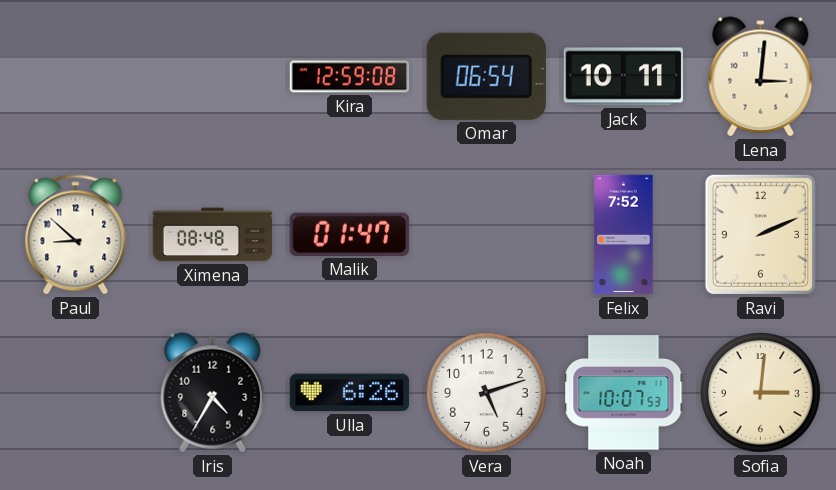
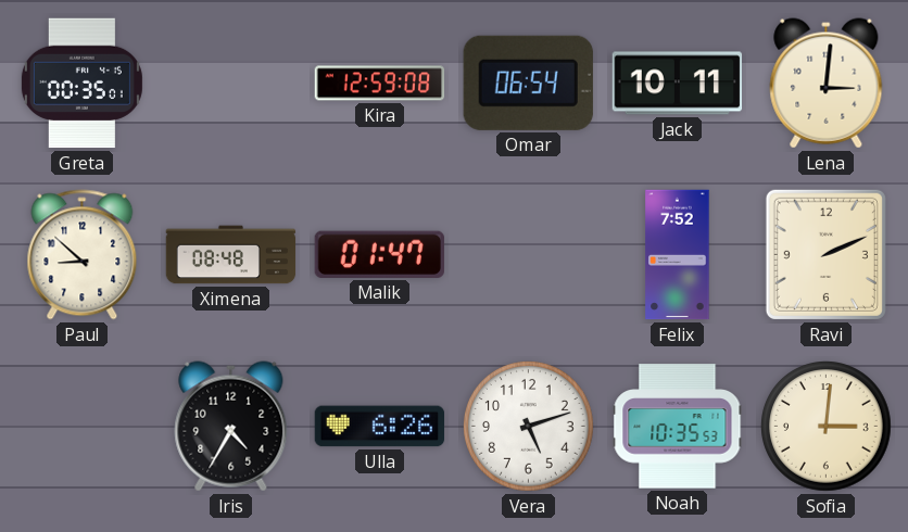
Greta: none -> 00:35 (81, 84)
Noah: 10:07 -> 10:35 (678, 427)
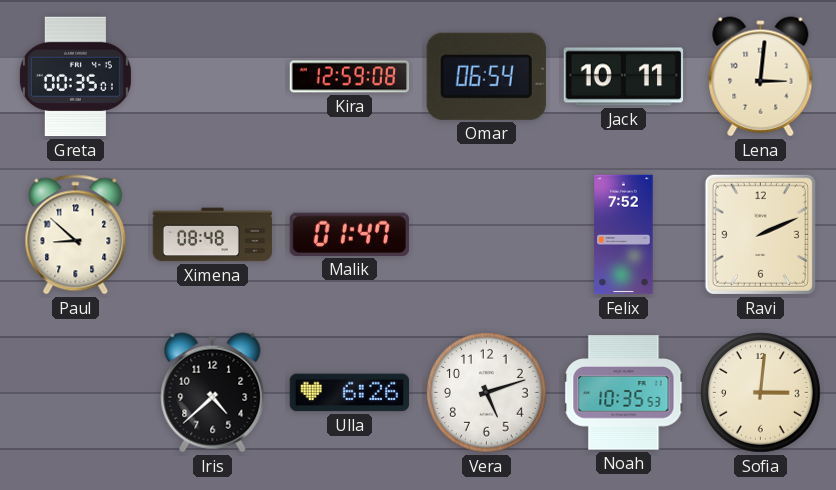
Iris: 4:35 -> 4:38 (213, 393)
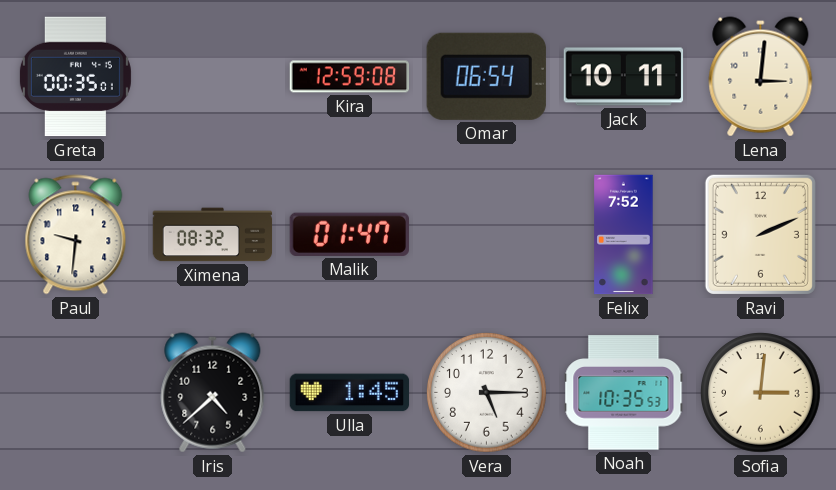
Paul: 8:52 -> 9:31 (76, 235)
Ximena: 08:48 -> 08:32 (213, 235)
Ulla: 6:26 -> 1:45 (350, 393)
Vera: 5:12 -> 5:15 (487, 393)
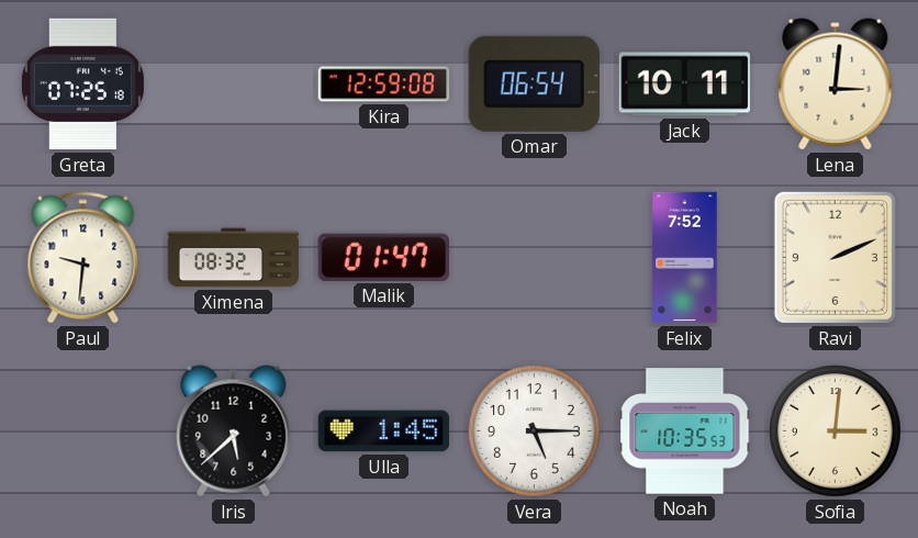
Greta: 00:35 -> 07:25 (82, 85)
Iris: 4:38 -> 5:38 (234, 431)
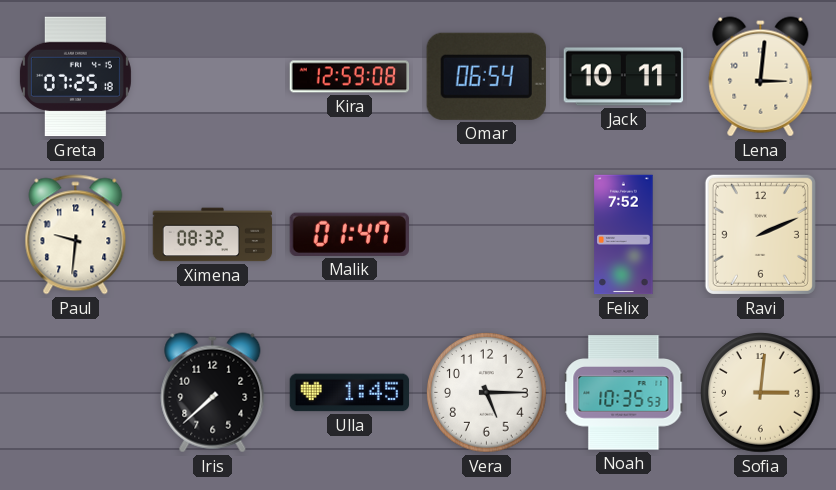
Iris: 5:38 -> 7:38 (213, 393)
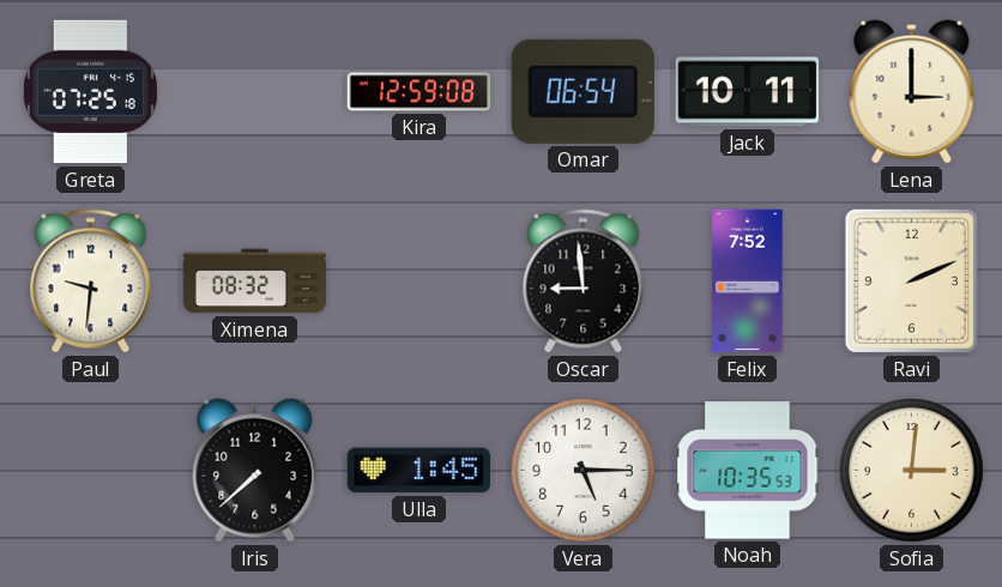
Lena: 3:01 -> 3:00 (912, 92)
Malik: 01:47 -> none (349, 234)
Oscar: none -> 8:59 (584, 282)
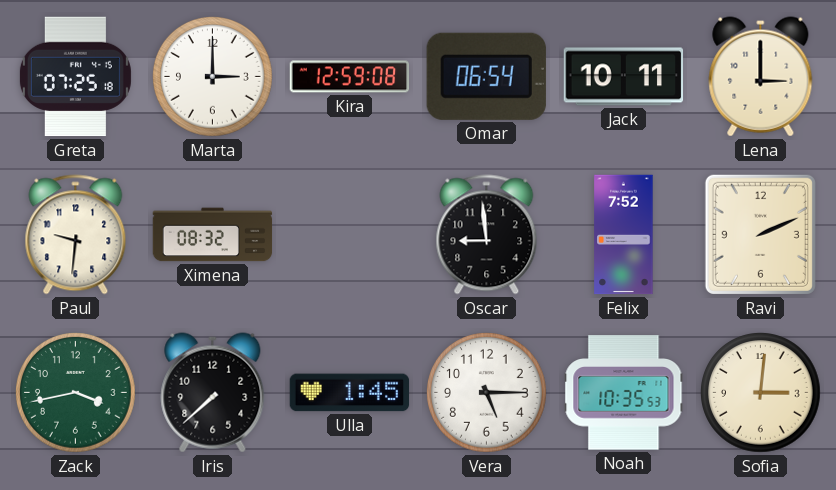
Marta: none -> 3:00 (213, 77)
Zack: none -> 3:43 (76, 393)
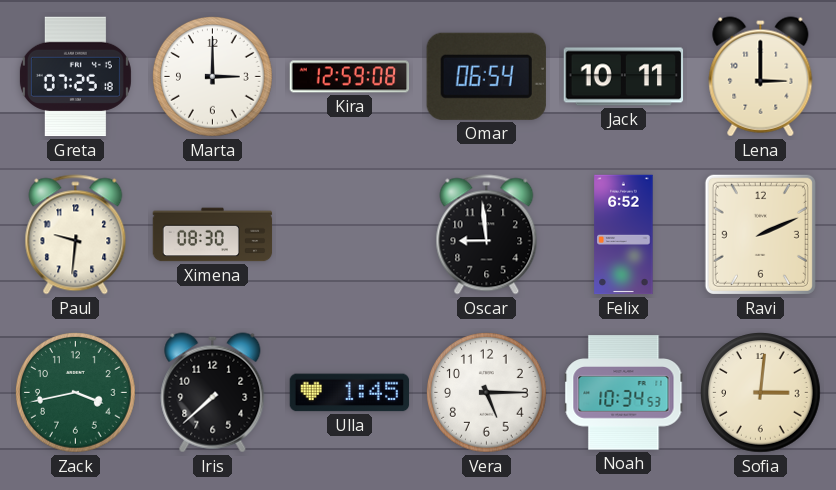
Ximena: 08:32 -> 08:30 (213, 235)
Felix: 7:52 -> 6:52 (624, 235)
Noah: 10:35 -> 10:34 (624, 393)
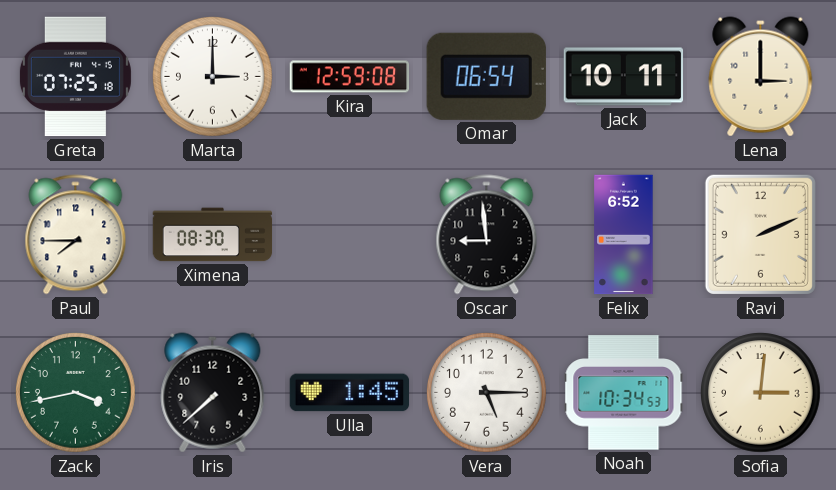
Paul: 9:31 -> 7:45 (76, 235)
